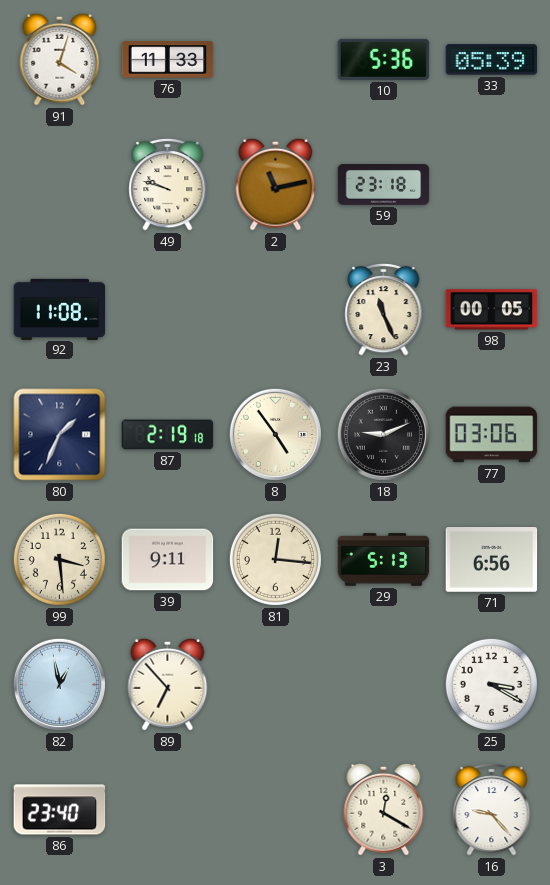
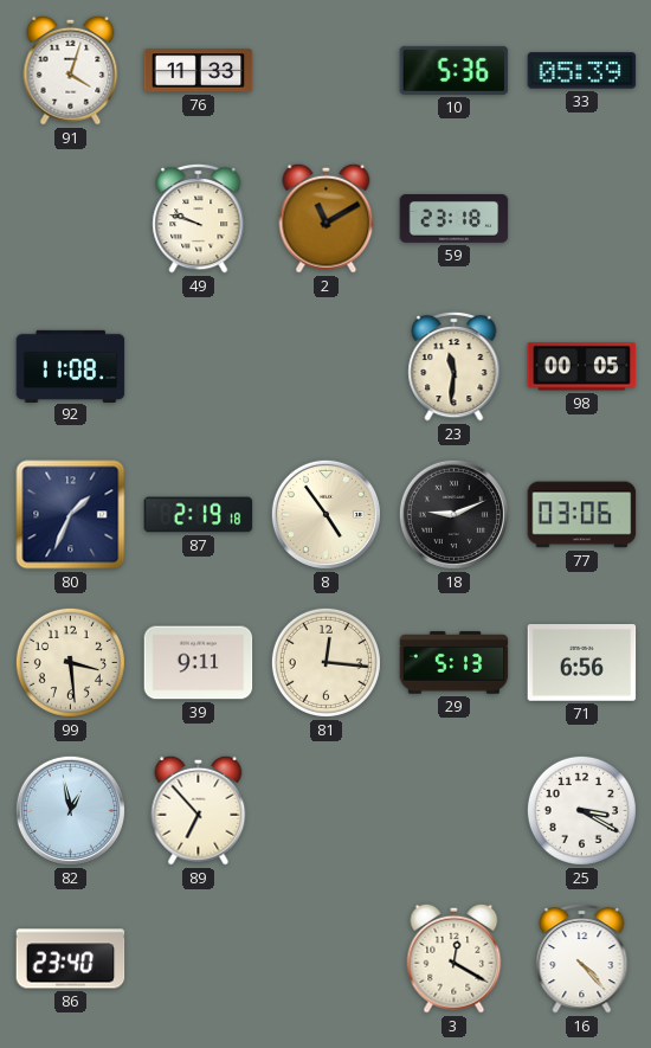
2: 11:13 -> 11:10 (327, 218)
23: 11:26 -> 11:31 (455, 366)
16: 9:23 -> 4:23 (582, 958)
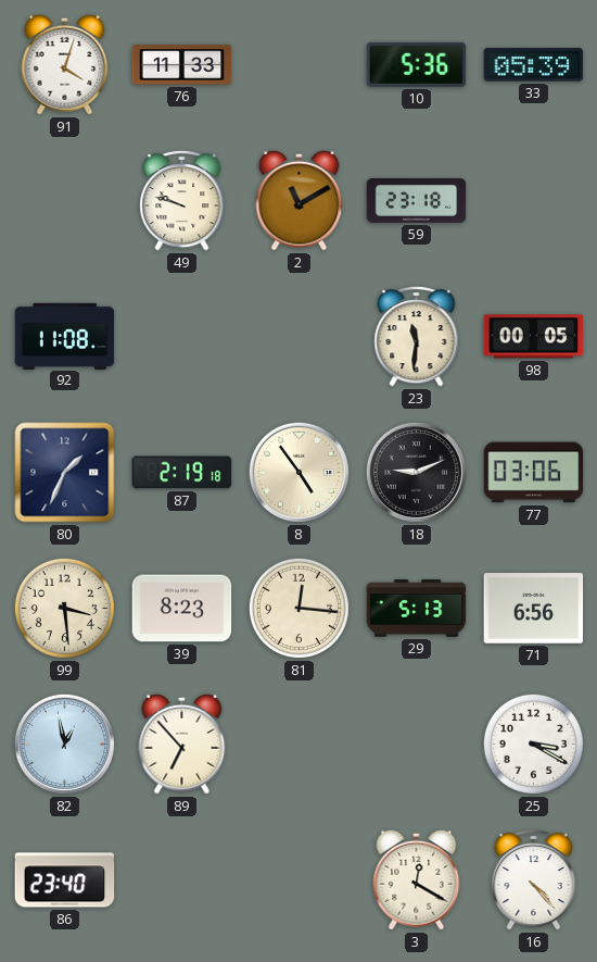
39: 9:11 -> 8:23 (182, 609)
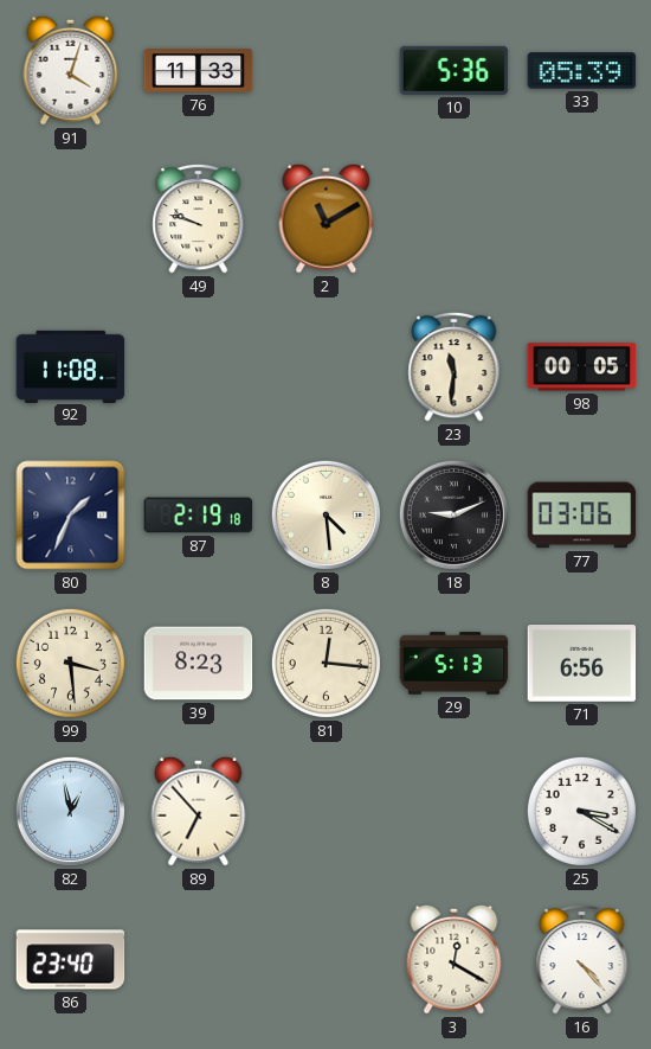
59: 23:18 -> none (417, 201)
8: 4:54 -> 4:29 (325, 514)
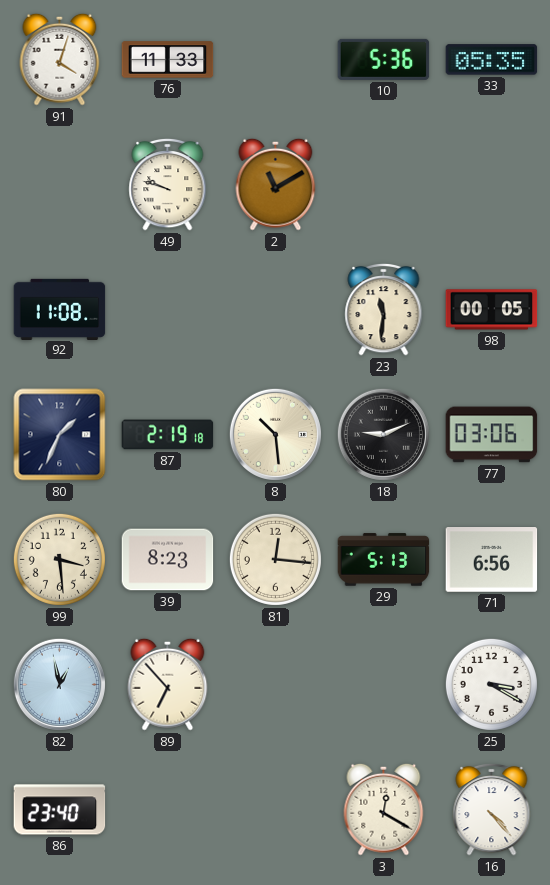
33: 05:39 -> 05:35 (492, 60)
8: 4:29 -> 10:29 (275, 434)
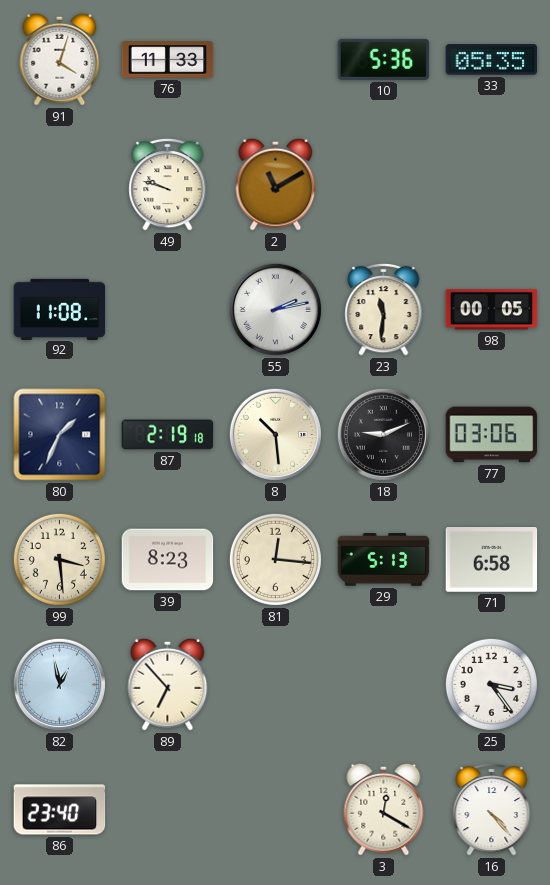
55: none -> 2:13 (275, 309)
71: 6:56 -> 6:58 (492, 560)
25: 3:20 -> 3:24 (491, 684)
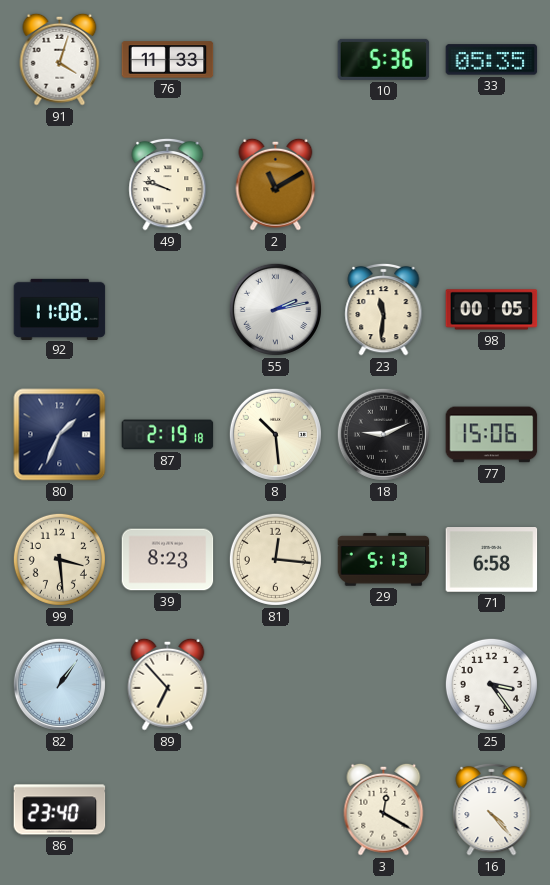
77: 03:06 -> 15:06 (492, 435)
82: 12:58 -> 1:06 (59, 684)
